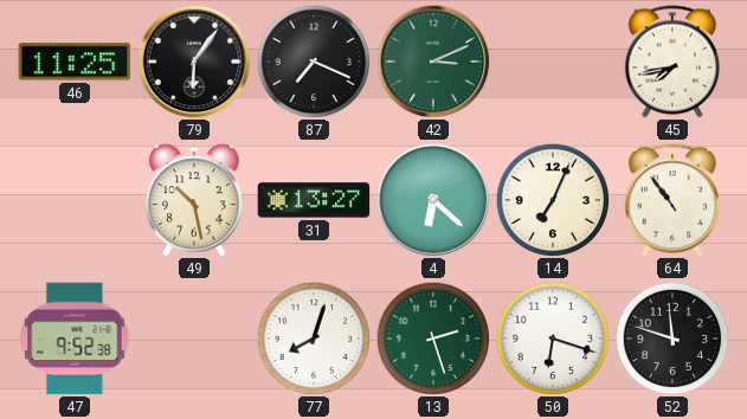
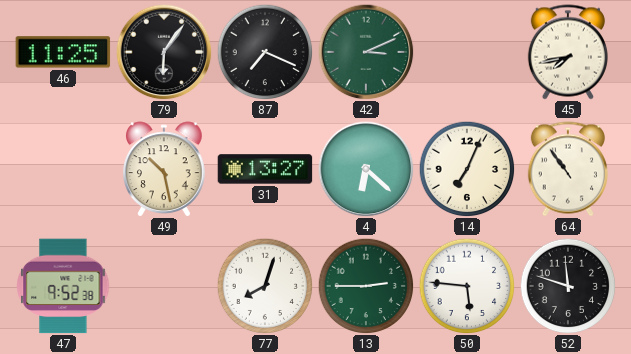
13: 2:27 -> 2:45 (366, 286)
50: 6:18 -> 5:46 (467, 286)
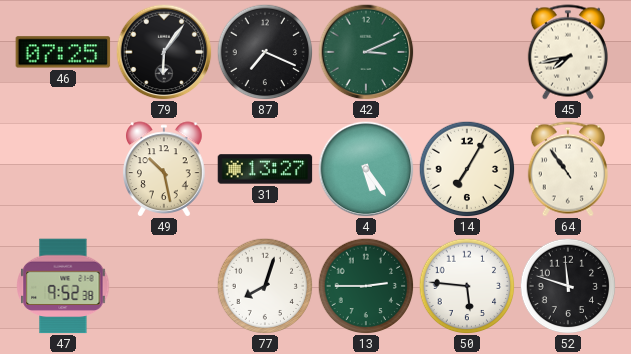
46: 11:25 -> 07:25 (63, 52)
4: 6:22 -> 5:24 (366, 169)
14: 7:04 -> 7:05 (467, 169)
